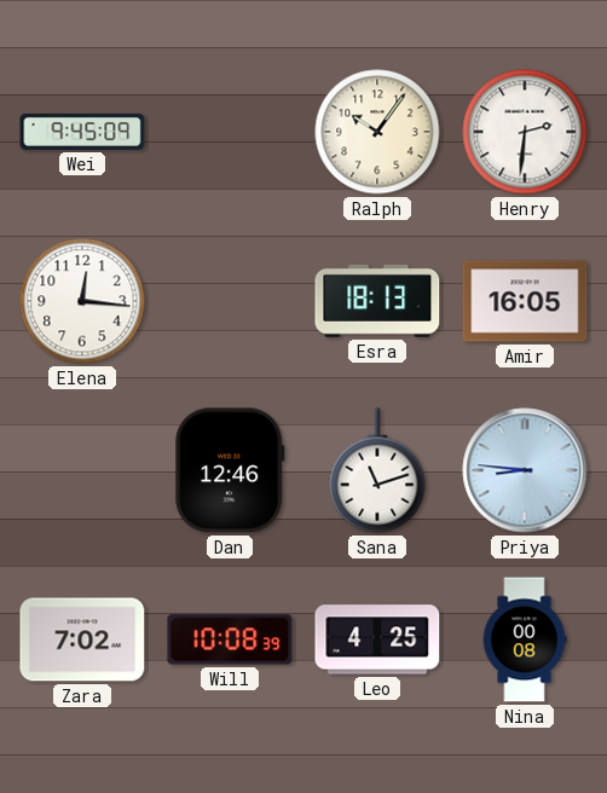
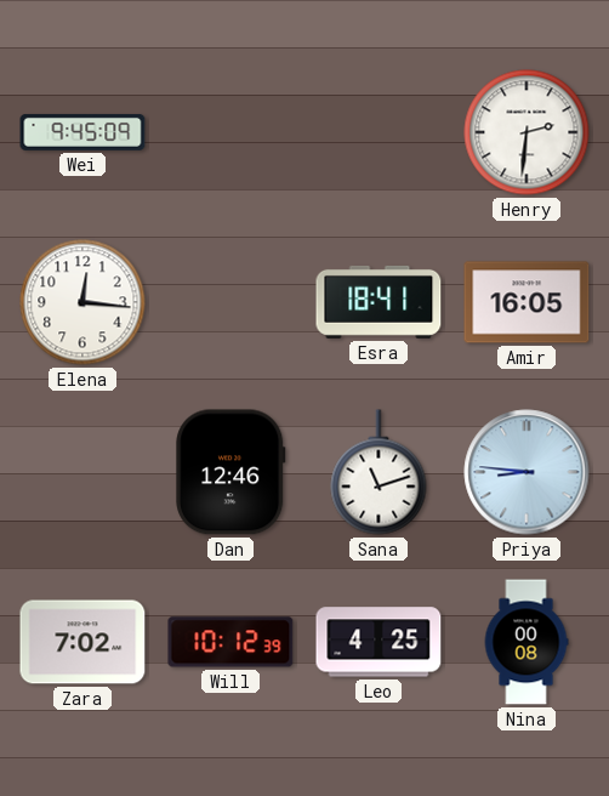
Ralph: 10:06 -> none (377, 132)
Esra: 18:13 -> 18:41 (379, 302)
Will: 10:08 -> 10:12 (230, 642)
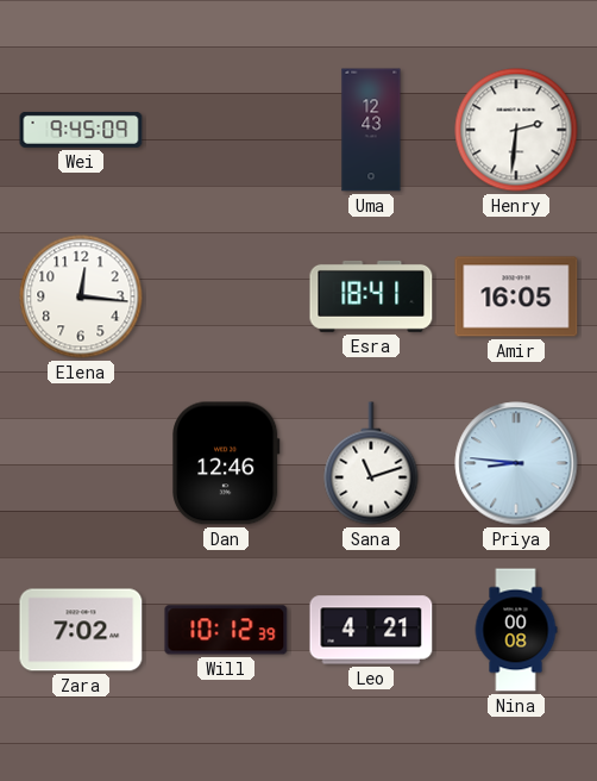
Uma: none -> 12:43 (371, 130)
Leo: 4:25 -> 4:21 (371, 630)
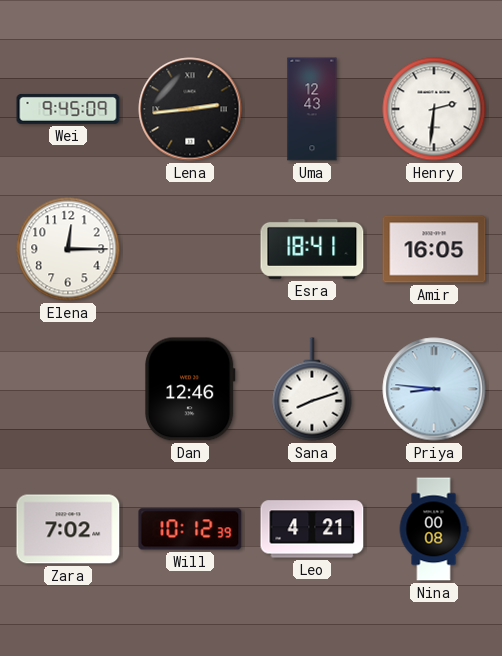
Lena: none -> 2:44 (190, 109)
Elena: 12:16 -> 12:15 (68, 249)
Sana: 11:12 -> 8:12 (312, 389)
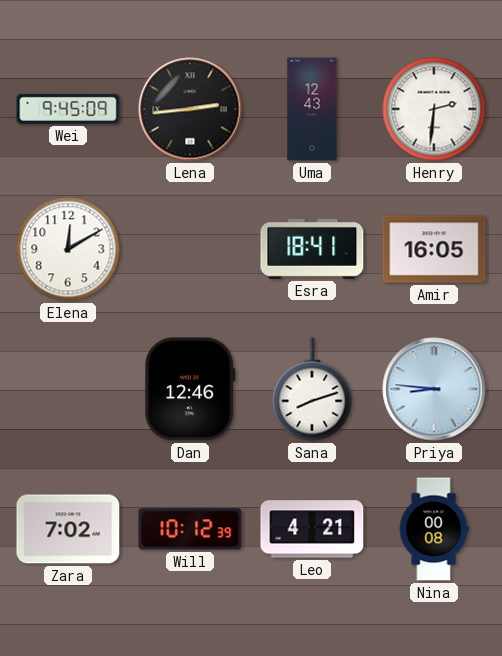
Elena: 12:15 -> 12:10 (68, 249)
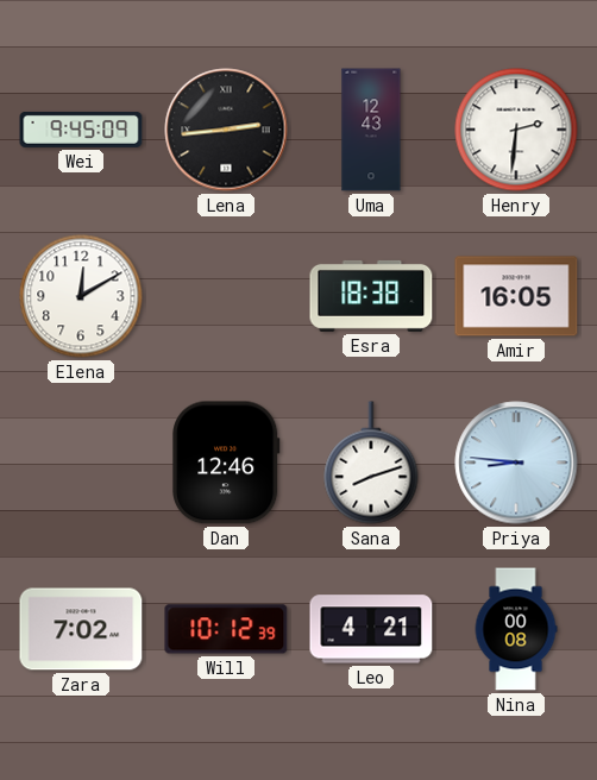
Esra: 18:41 -> 18:38 (371, 296)
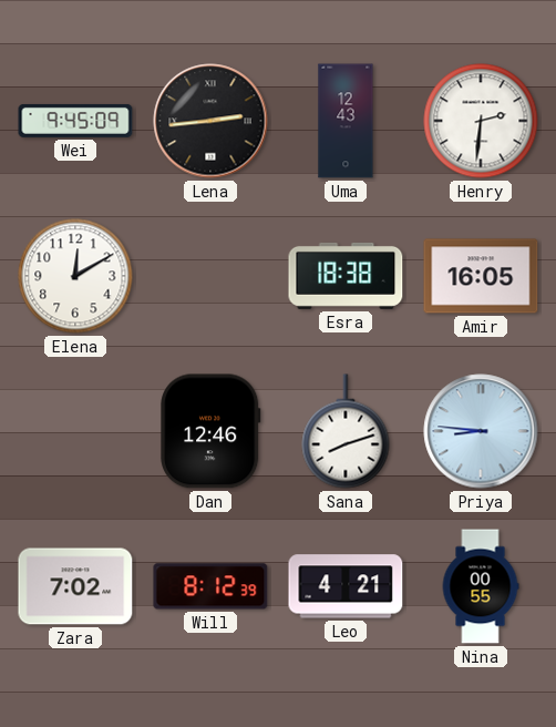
Will: 10:12 -> 8:12 (210, 586)
Nina: 00:08 -> 00:55 (481, 586)
